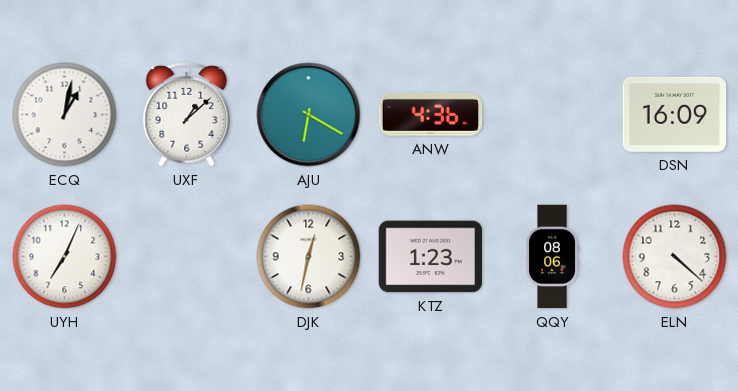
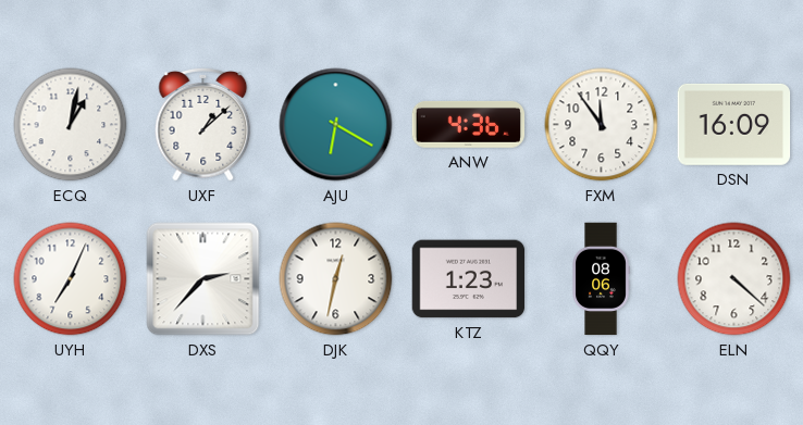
FXM: none -> 11:54 (602, 125)
DXS: none -> 2:37 (203, 279)
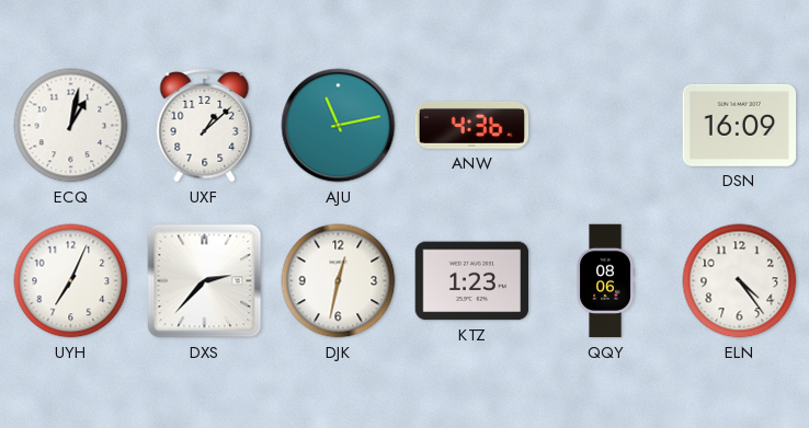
AJU: 6:20 -> 11:13 (339, 126)
FXM: 11:54 -> none (602, 125)
ELN: 4:22 -> 4:24 (740, 281)
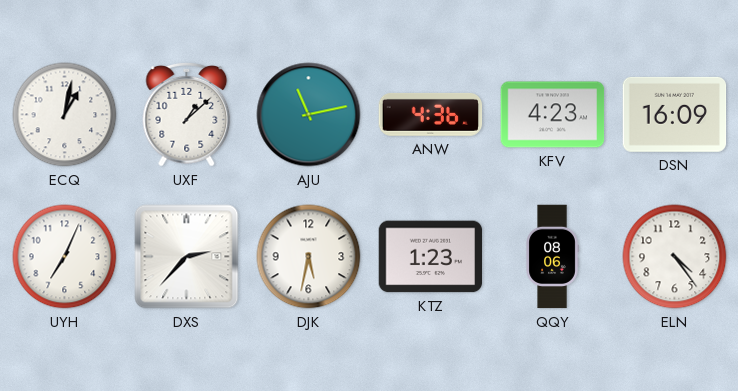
KFV: none -> 4:23 (553, 115)
DJK: 12:32 -> 5:32 (309, 257)
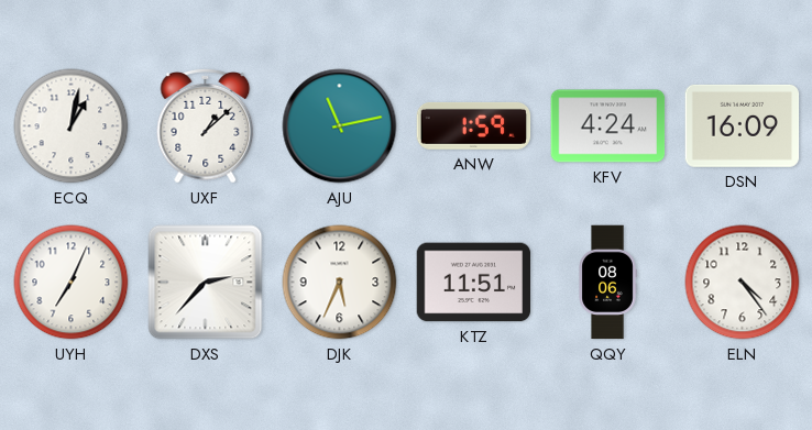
ANW: 4:36 -> 1:59 (474, 125)
KFV: 4:23 -> 4:24 (608, 126)
DJK: 5:32 -> 5:34 (340, 283)
KTZ: 1:23 -> 11:51 (474, 283)
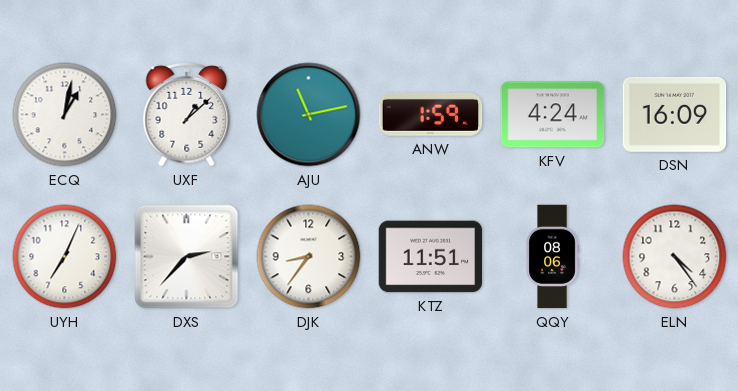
DJK: 5:34 -> 8:36 (309, 257)
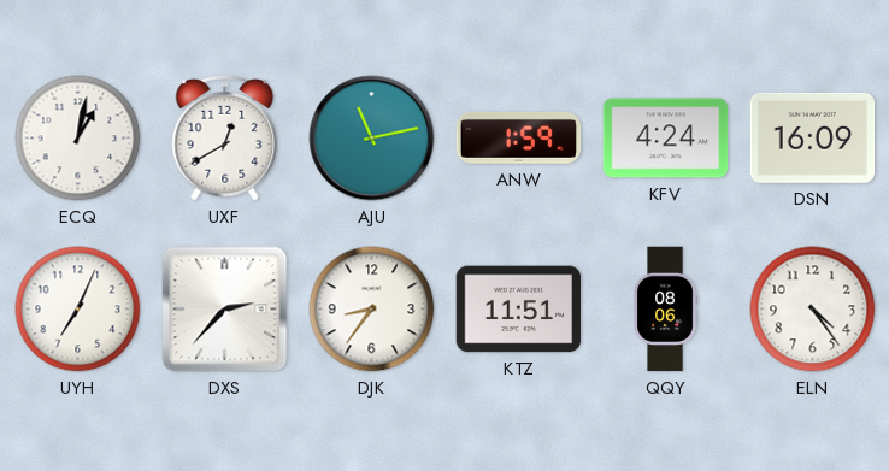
UXF: 1:08 -> 12:40 (225, 137)
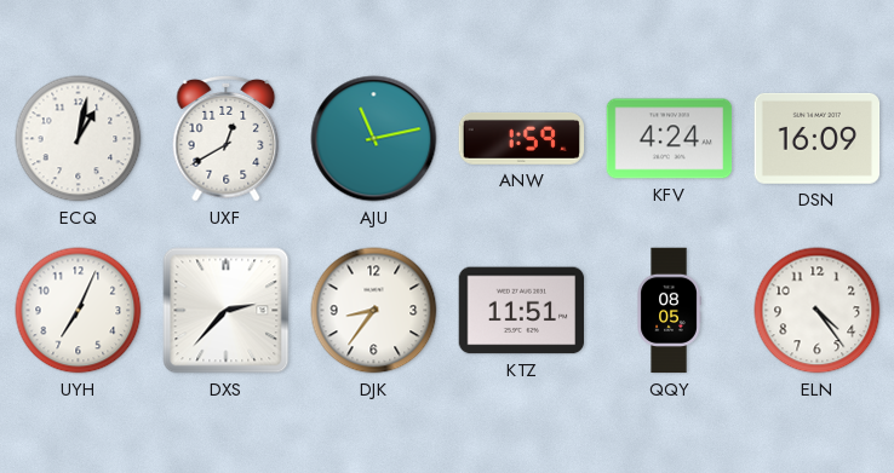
QQY: 08:06 -> 08:05 (669, 311)
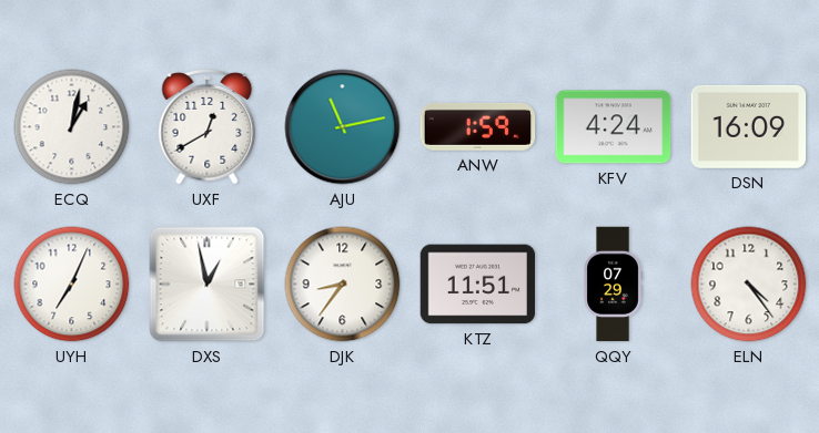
DXS: 2:37 -> 12:58 (208, 285)
QQY: 08:05 -> 07:29 (613, 285)
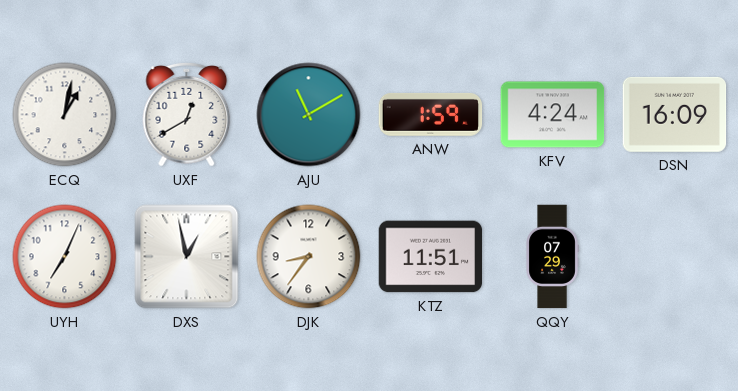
AJU: 11:13 -> 11:10 (309, 115)
ELN: 4:24 -> none (749, 285)
